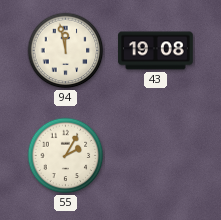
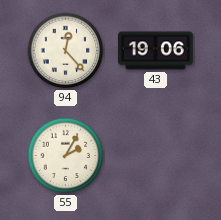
94: 11:58 -> 12:23 (66, 51)
43: 19:08 -> 19:06 (156, 51)
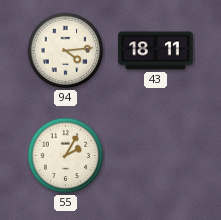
94: 12:23 -> 4:14 (66, 51)
43: 19:06 -> 18:11 (156, 51)
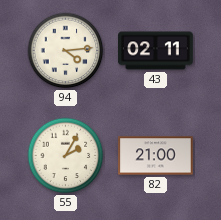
43: 18:11 -> 02:11 (156, 51)
82: none -> 21:00 (156, 156)
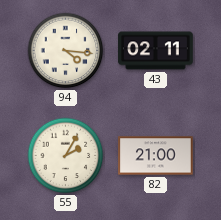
94: 4:14 -> 4:16 (66, 51)
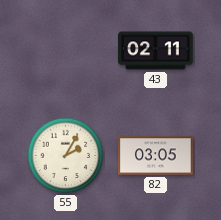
94: 4:16 -> none (66, 51)
82: 21:00 -> 03:05 (156, 156)
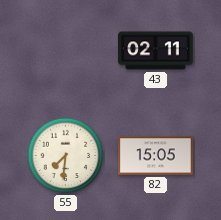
55: 2:05 -> 7:31 (66, 156)
82: 03:05 -> 15:05 (156, 156)
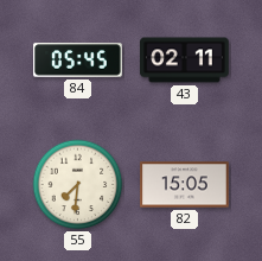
84: none -> 05:45 (78, 61)
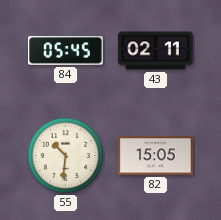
55: 7:31 -> 10:31 (66, 156)
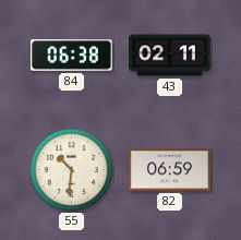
84: 05:45 -> 06:38 (72, 56)
82: 15:05 -> 06:59 (170, 170)
